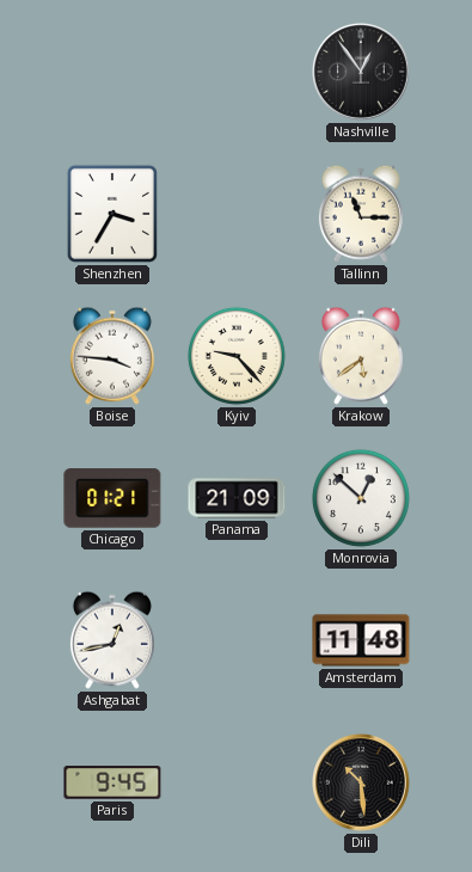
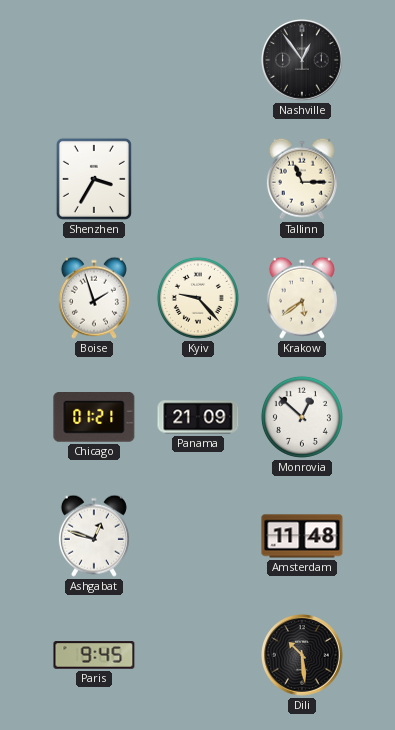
Boise: 3:46 -> 1:57 (94, 298)
Ashgabat: 12:43 -> 12:48 (94, 536)
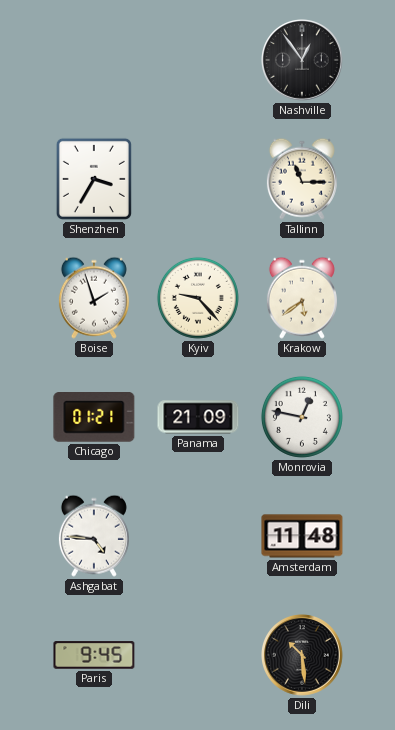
Monrovia: 12:52 -> 12:47 (302, 417)
Ashgabat: 12:48 -> 4:46 (94, 536)
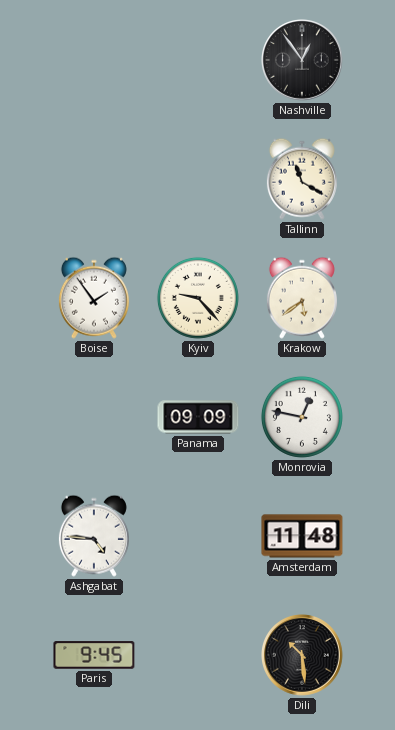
Shenzhen: 3:35 -> none (94, 179)
Tallinn: 11:15 -> 11:20 (302, 179)
Boise: 1:57 -> 1:54 (94, 298)
Chicago: 01:21 -> none (94, 418)
Panama: 21:09 -> 09:09 (198, 417)
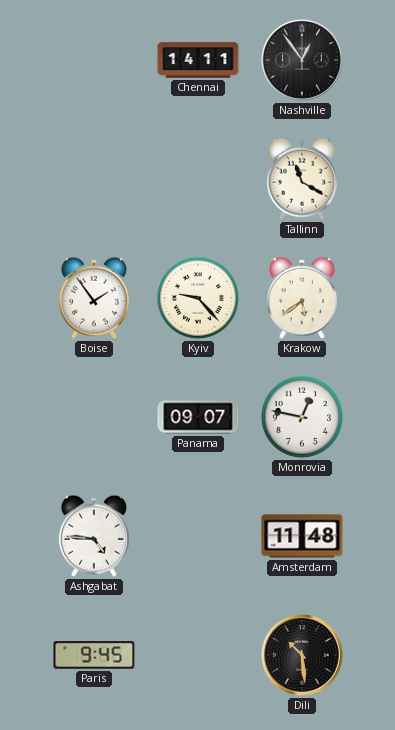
Chennai: none -> 14:11 (198, 60)
Panama: 09:09 -> 09:07 (198, 417)
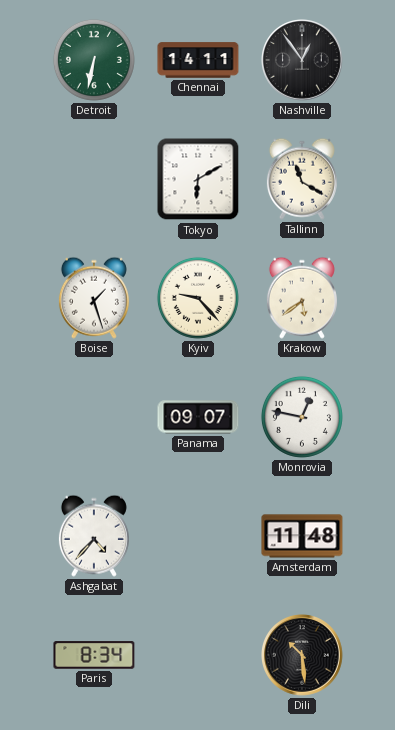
Detroit: none -> 6:32 (94, 60)
Tokyo: none -> 6:10 (198, 179)
Boise: 1:54 -> 1:27 (94, 298)
Ashgabat: 4:46 -> 4:37 (94, 536)
Paris: 9:45 -> 8:34 (94, 655)
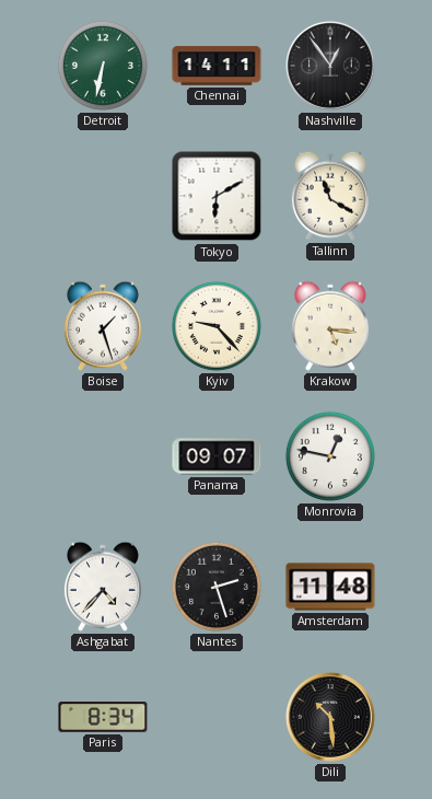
Krakow: 5:39 -> 5:16 (330, 326)
Nantes: none -> 2:27 (217, 587)
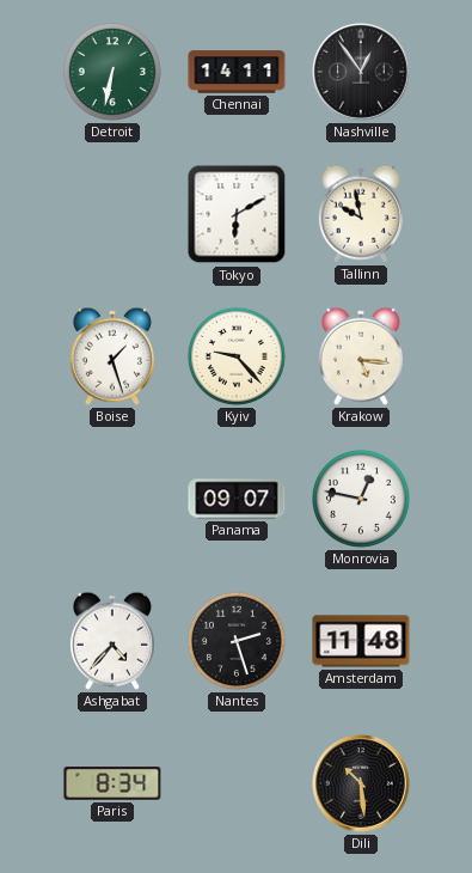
Tallinn: 11:20 -> 9:58 (361, 214)
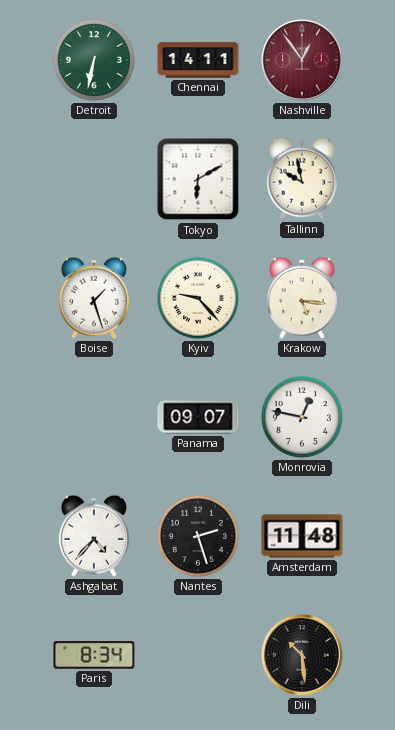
Nashville dial: black -> burgundy (303, 61)
